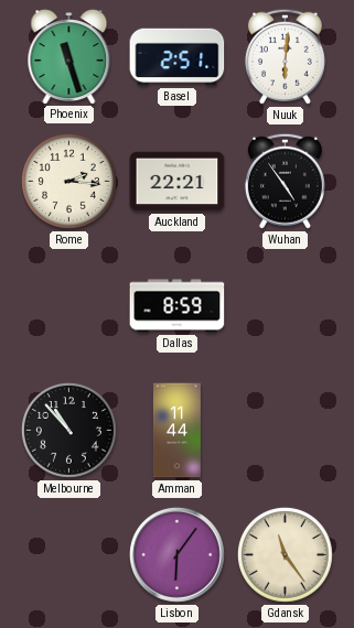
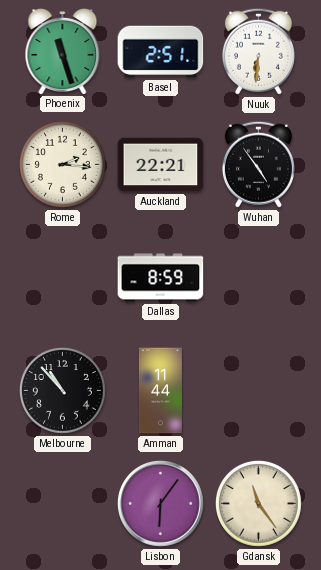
Nuuk: 6:01 -> 6:31 (258, 51)
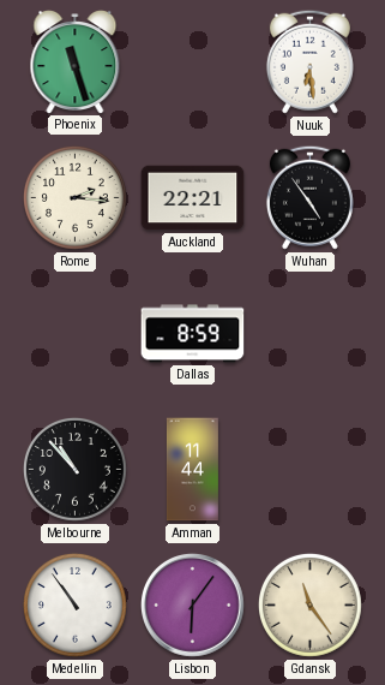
Basel: 2:51 -> none (161, 52)
Nuuk: 6:31 -> 6:29 (309, 61)
Medellin: none -> 10:54 (76, 606)
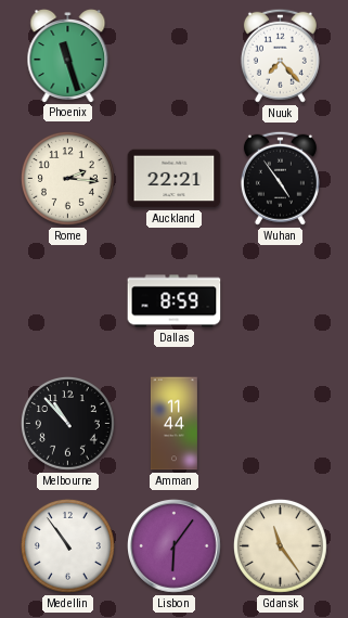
Nuuk: 6:29 -> 7:23 (280, 55)
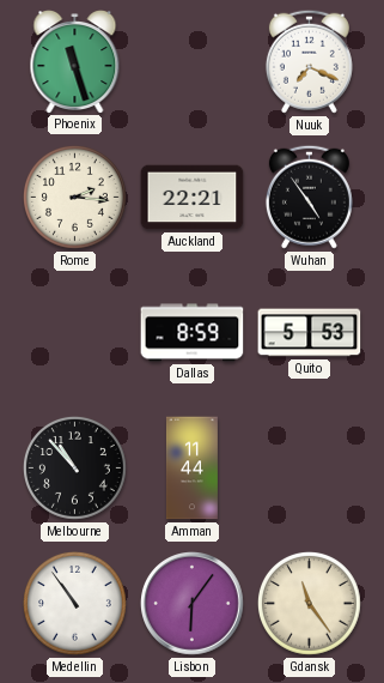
Nuuk: 7:23 -> 7:19 (309, 61)
Quito: none -> 5:53 (310, 333)
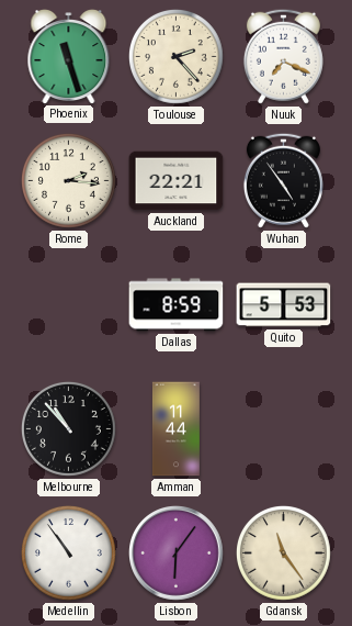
Toulouse: none -> 2:23 (177, 57)
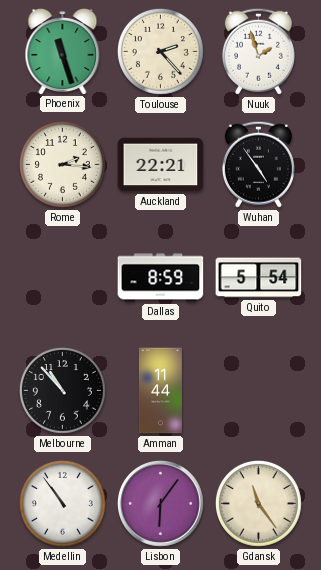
Nuuk: 7:19 -> 1:57 (258, 51)
Quito: 5:53 -> 5:54 (259, 278)
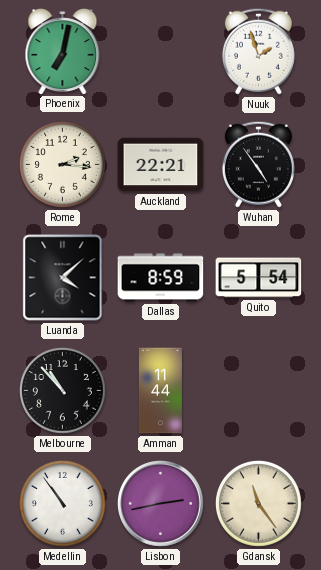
Phoenix: 11:27 -> 7:02 (63, 52)
Toulouse: 2:23 -> none (161, 52)
Luanda: none -> 4:08 (63, 278)
Lisbon: 6:06 -> 2:43 (161, 504)
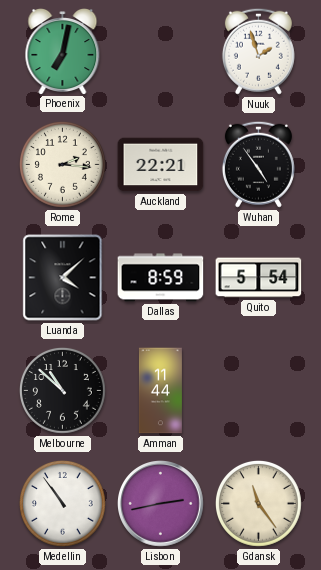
Melbourne: 10:53 -> 10:52 (63, 391)
